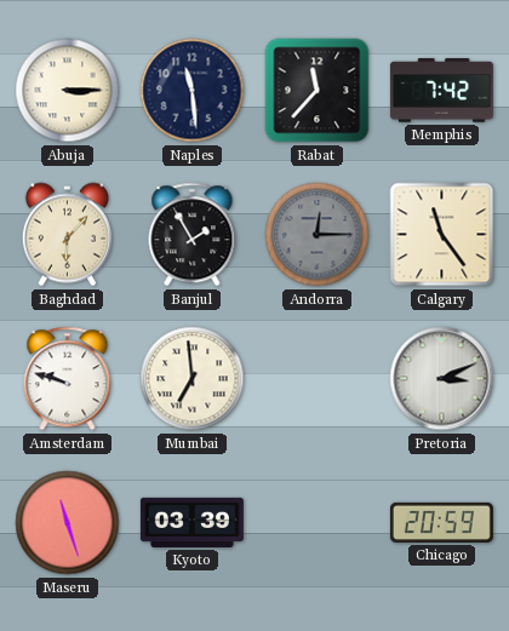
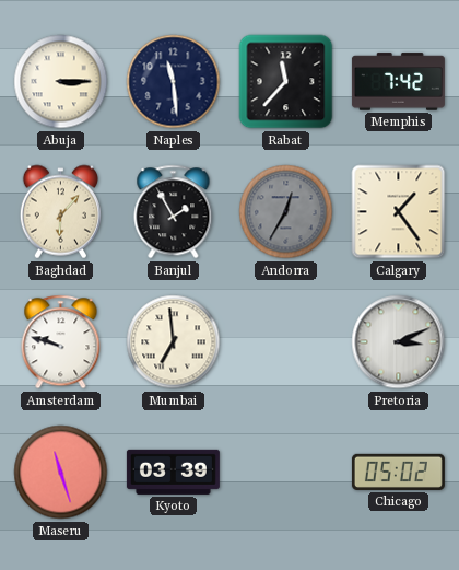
Andorra: 12:15 -> 12:35 (286, 212)
Calgary: 11:24 -> 1:24 (399, 212)
Chicago: 20:59 -> 05:02 (398, 472)
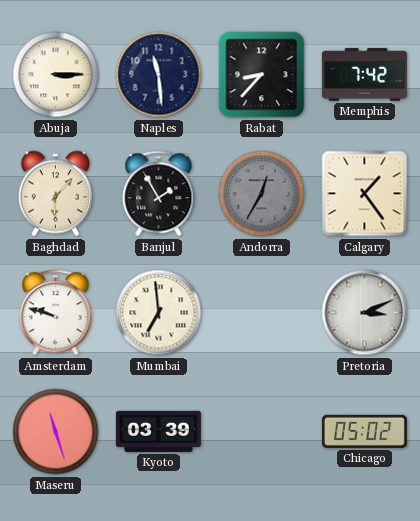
Rabat: 11:37 -> 8:37 (262, 75)
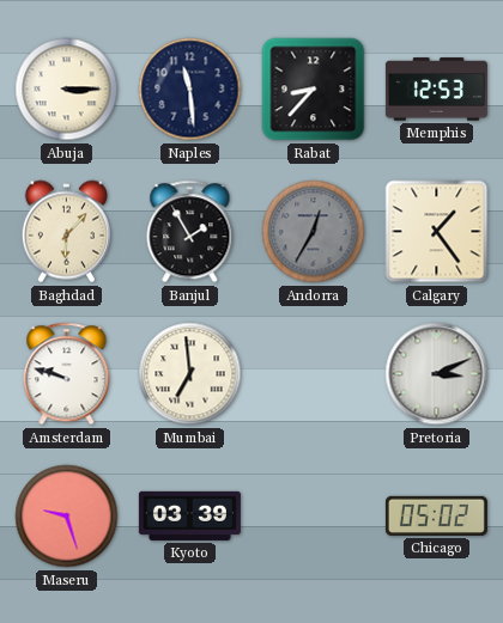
Memphis: 7:42 -> 12:53 (436, 90)
Maseru: 11:27 -> 9:27 (67, 517)
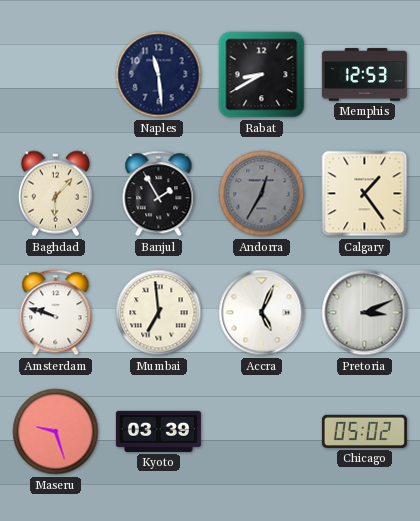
Abuja: 3:15 -> none (67, 90)
Rabat: 8:37 -> 8:40 (262, 75)
Accra: none -> 5:04 (262, 313)
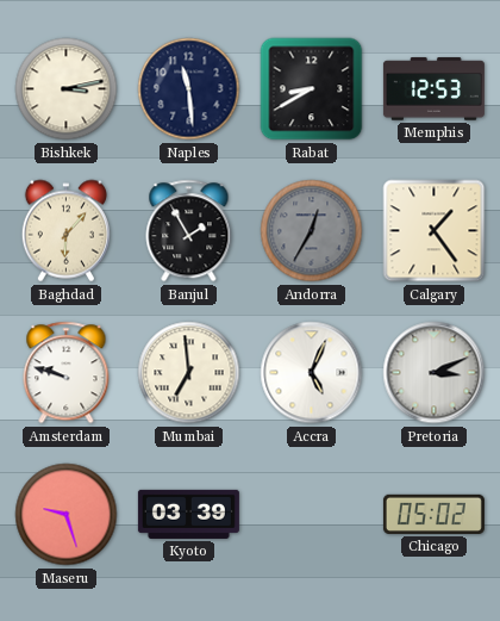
Bishkek: none -> 3:13 (67, 89)
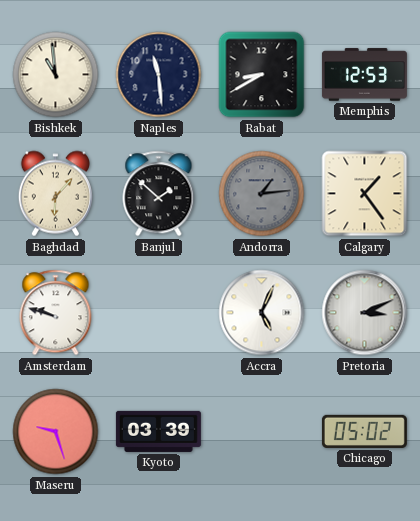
Bishkek: 3:13 -> 10:59 (56, 75)
Banjul: 1:55 -> 1:52 (159, 194)
Andorra: 12:35 -> 1:14 (262, 194)
Mumbai: 6:59 -> none (189, 373)
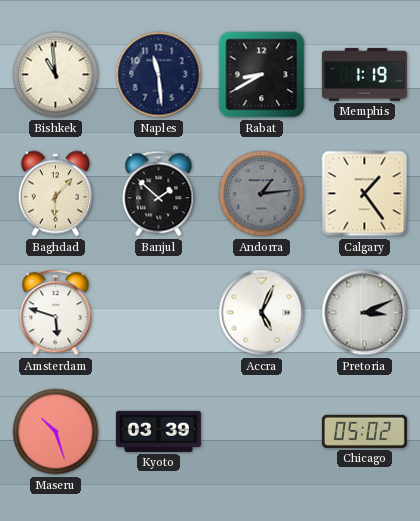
Memphis: 12:53 -> 1:19 (364, 75)
Amsterdam: 9:48 -> 5:48 (56, 313)
Maseru: 9:27 -> 10:27 (56, 432)
